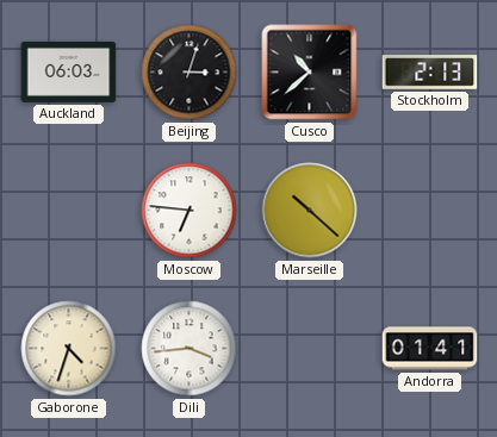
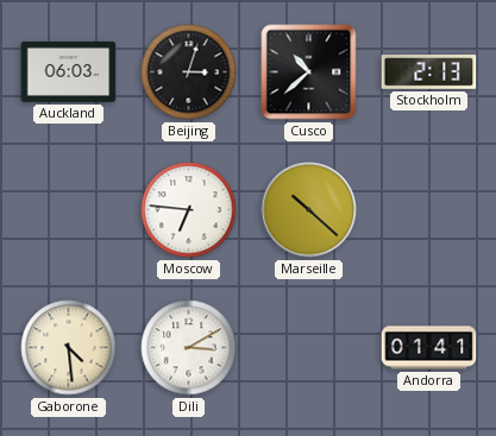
Gaborone: 4:33 -> 4:29 (69, 348)
Dili: 3:44 -> 3:10 (189, 348)
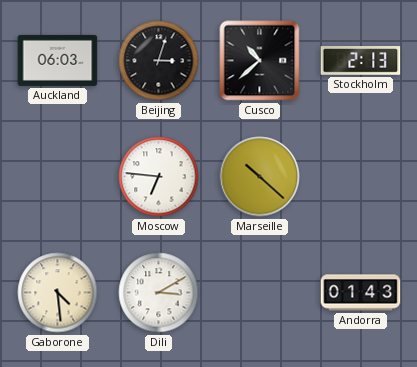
Andorra: 01:41 -> 01:43 (361, 293)
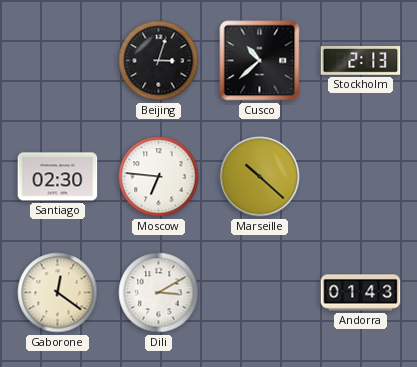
Auckland: 06:03 -> none (58, 60)
Santiago: none -> 02:30 (58, 177)
Gaborone: 4:29 -> 12:21 (58, 293)
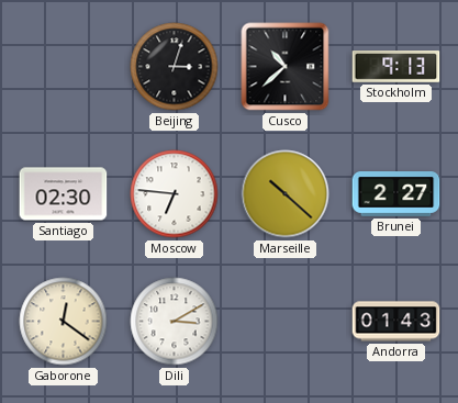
Stockholm: 2:13 -> 9:13 (396, 67)
Brunei: none -> 2:27 (396, 194)
